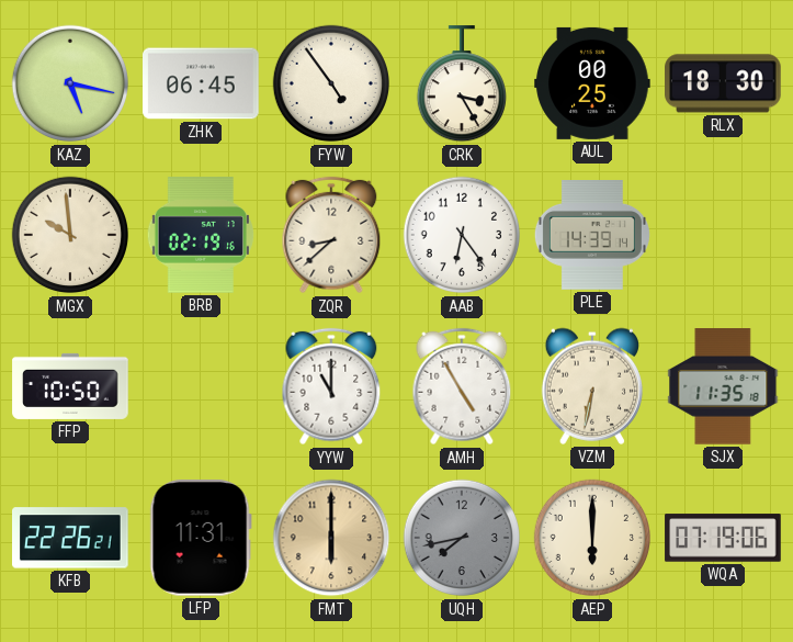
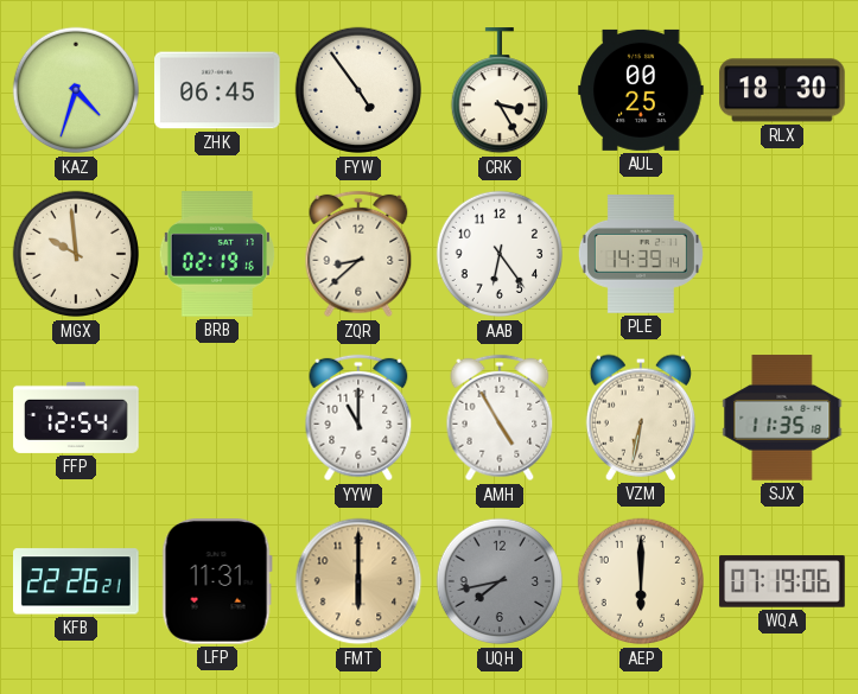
KAZ: 5:17 -> 4:33 (76, 90)
FFP: 10:50 -> 12:54 (76, 418)
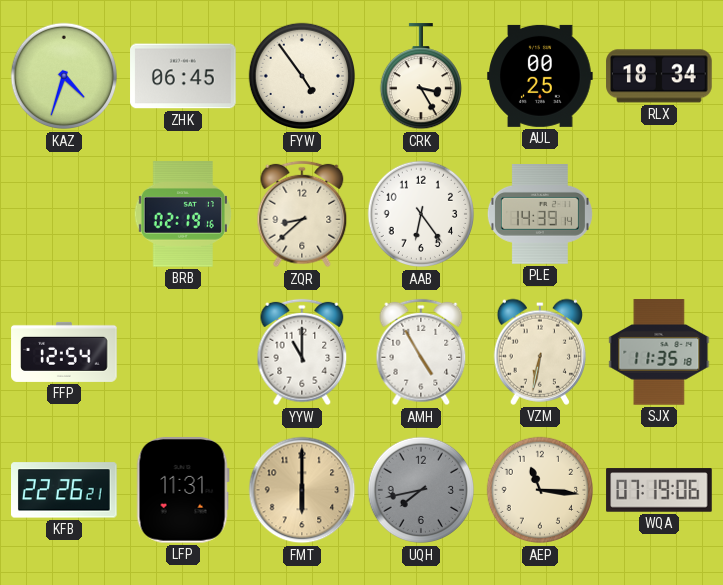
RLX: 18:30 -> 18:34 (659, 76)
MGX: 9:59 -> none (76, 254)
AEP: 6:00 -> 11:16 (540, 490)
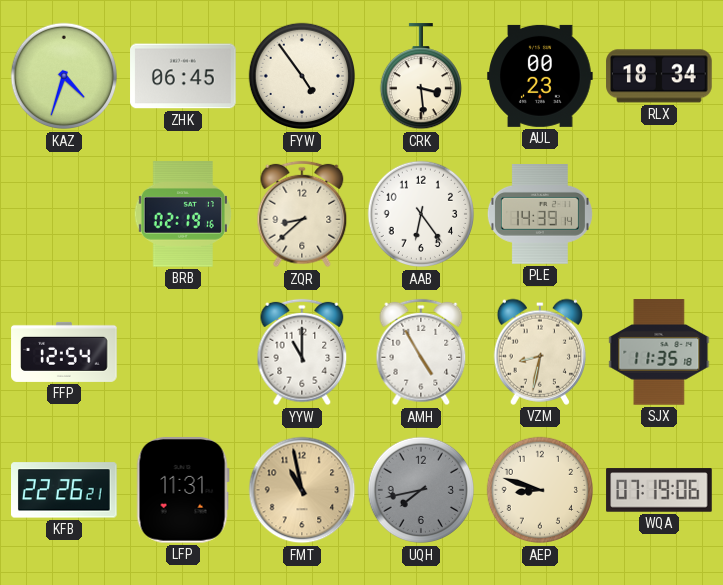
CRK: 3:25 -> 3:29 (420, 77)
AUL: 00:25 -> 00:23 (540, 76)
VZM: 6:32 -> 8:32 (539, 352)
FMT: 6:00 -> 10:58 (302, 490)
AEP: 11:16 -> 8:48 (540, 490)
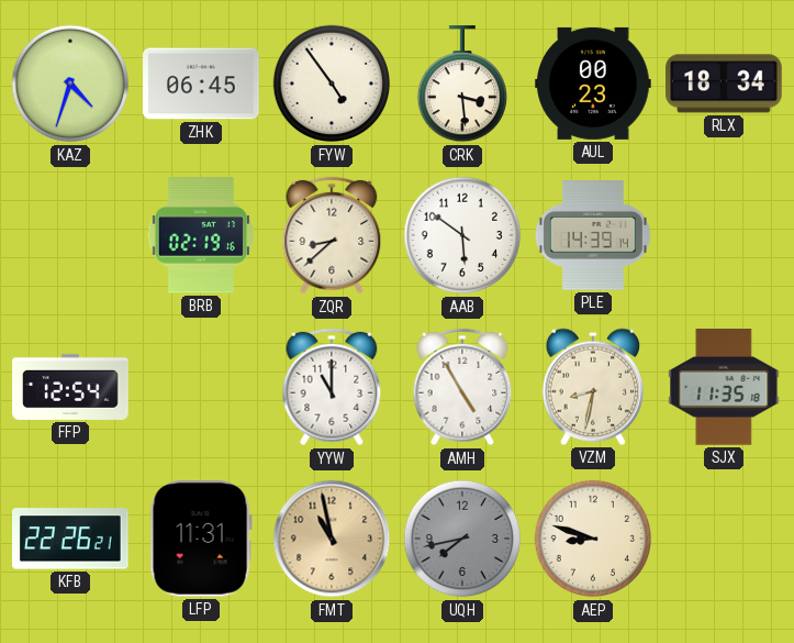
AAB: 6:24 -> 5:51 (462, 235)
WQA: 07:19 -> none (659, 490)
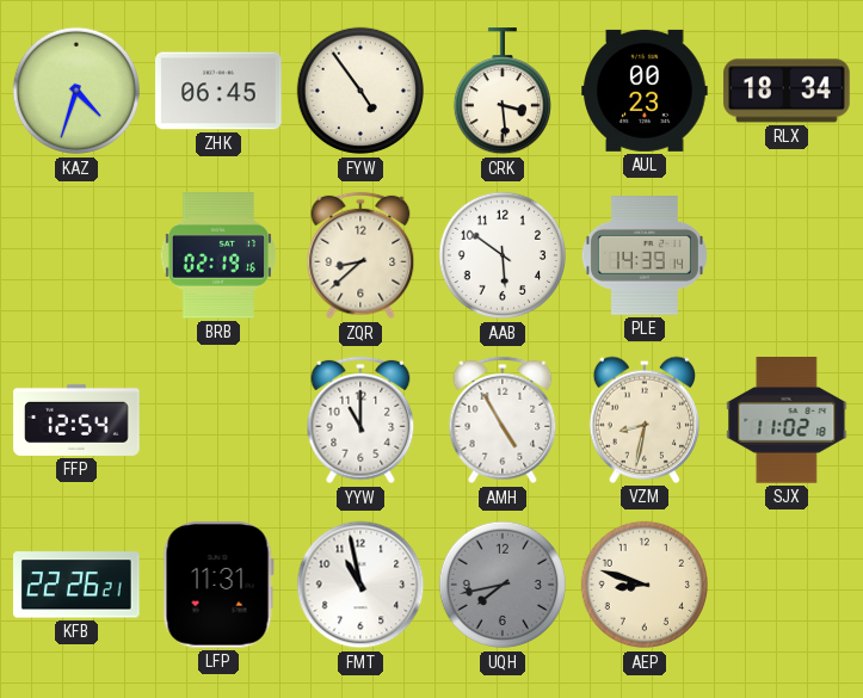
SJX: 11:35 -> 11:02 (787, 420)
FMT dial: champagne -> white (360, 585)
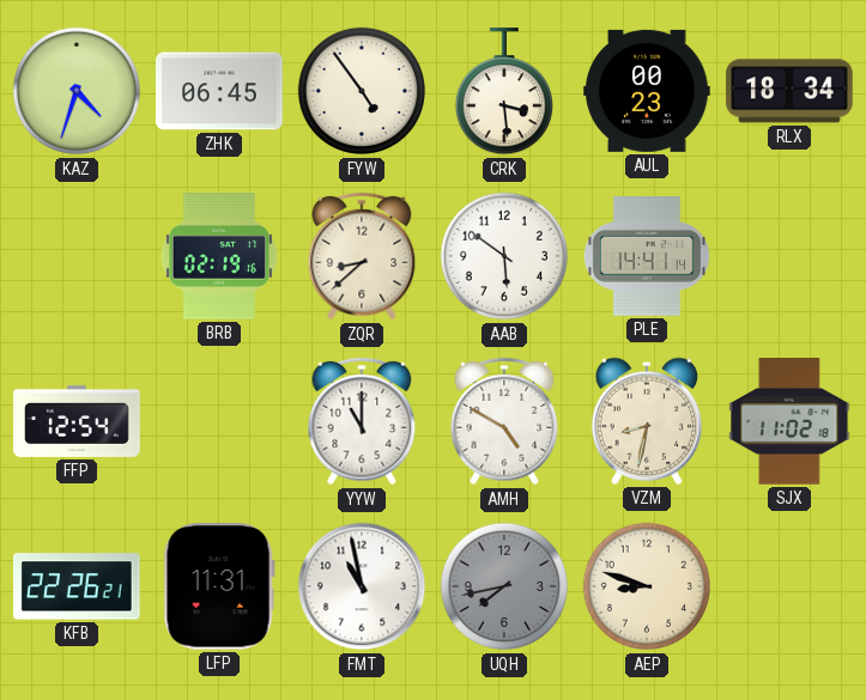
PLE: 14:39 -> 14:41 (647, 257)
AMH: 4:55 -> 4:50 (504, 421)
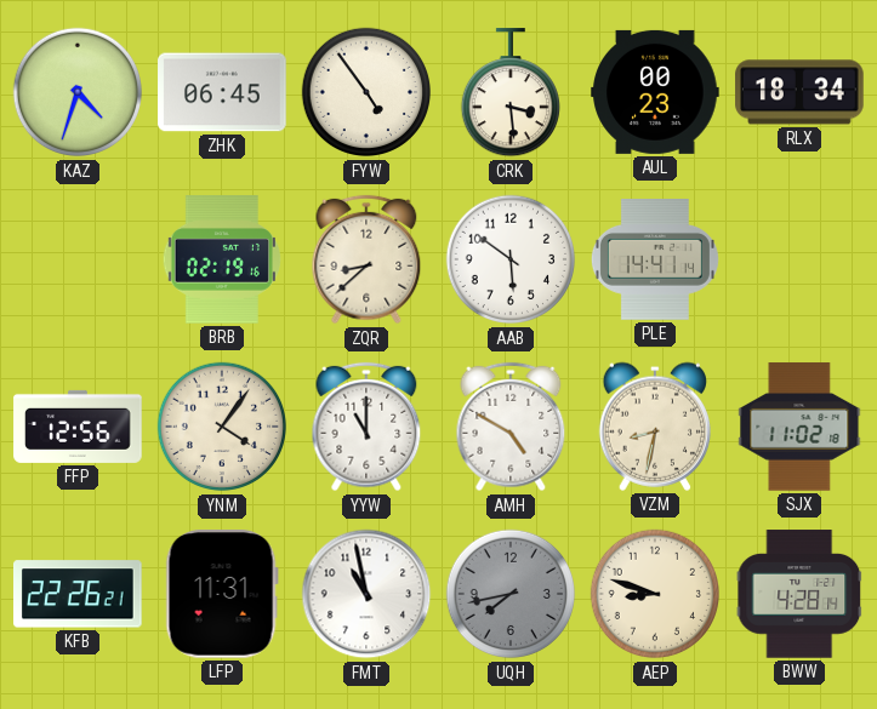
FFP: 12:54 -> 12:56 (78, 427)
YNM: none -> 4:06 (222, 427)
BWW: none -> 4:28 (799, 594)
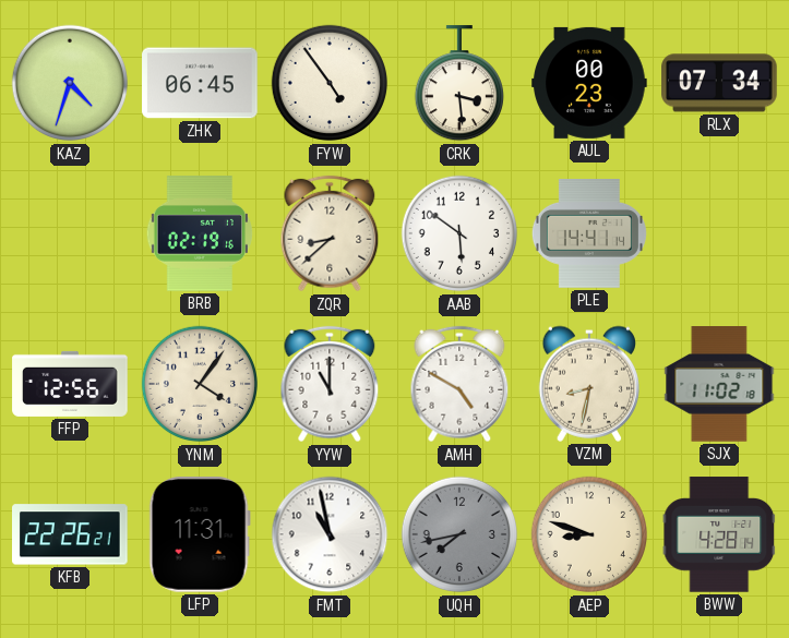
RLX: 18:34 -> 07:34 (719, 83)
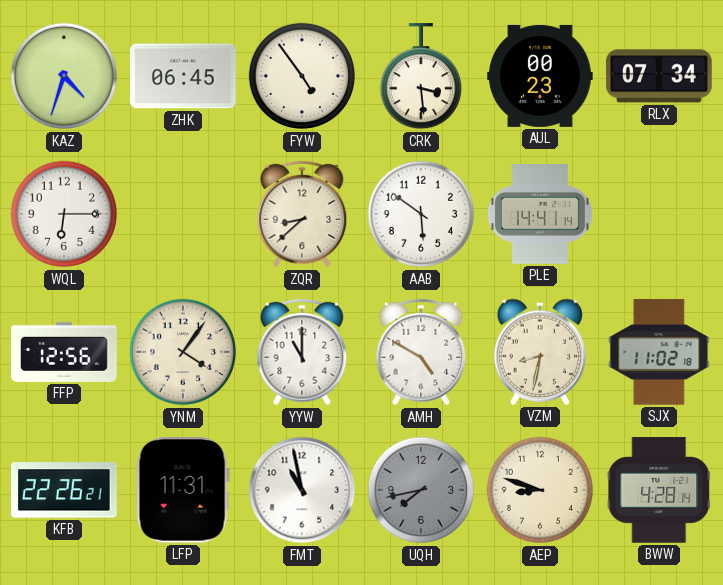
WQL: none -> 6:15 (64, 214)
BRB: 02:19 -> none (200, 233)
